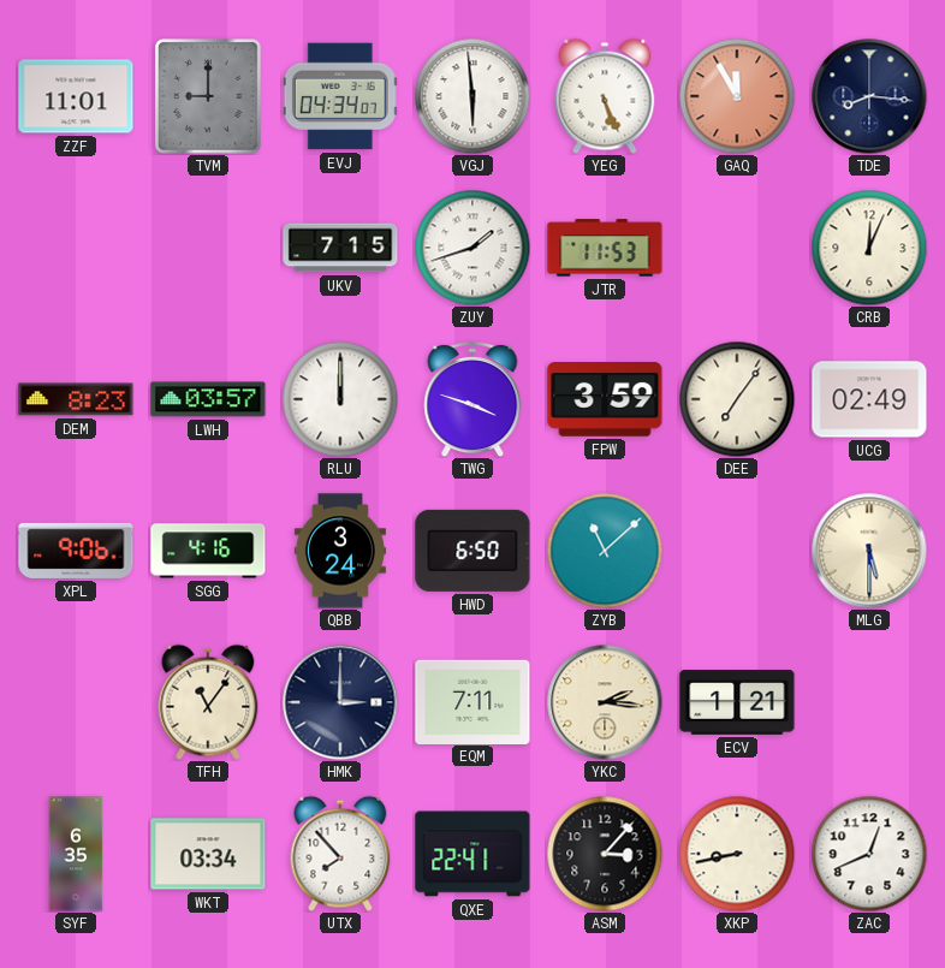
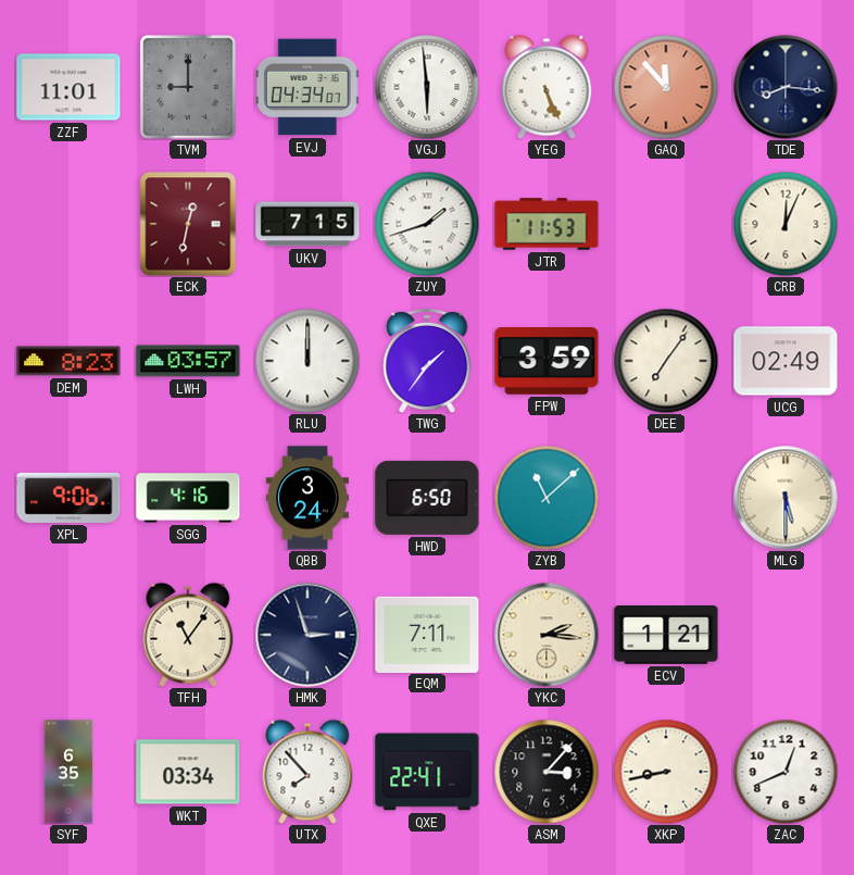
GAQ: 11:55 -> 11:53 (666, 87)
ECK: none -> 12:32 (188, 224)
TWG: 3:48 -> 1:36 (427, 361)
HMK: 3:00 -> 2:57 (307, 635)
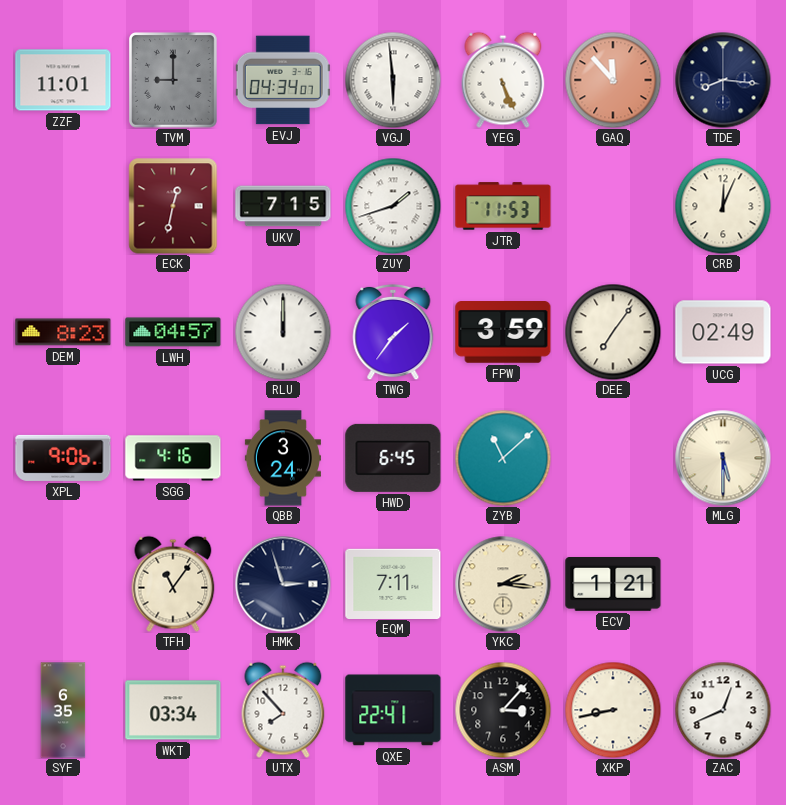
LWH: 03:57 -> 04:57 (173, 332)
HWD: 6:50 -> 6:45 (393, 458)
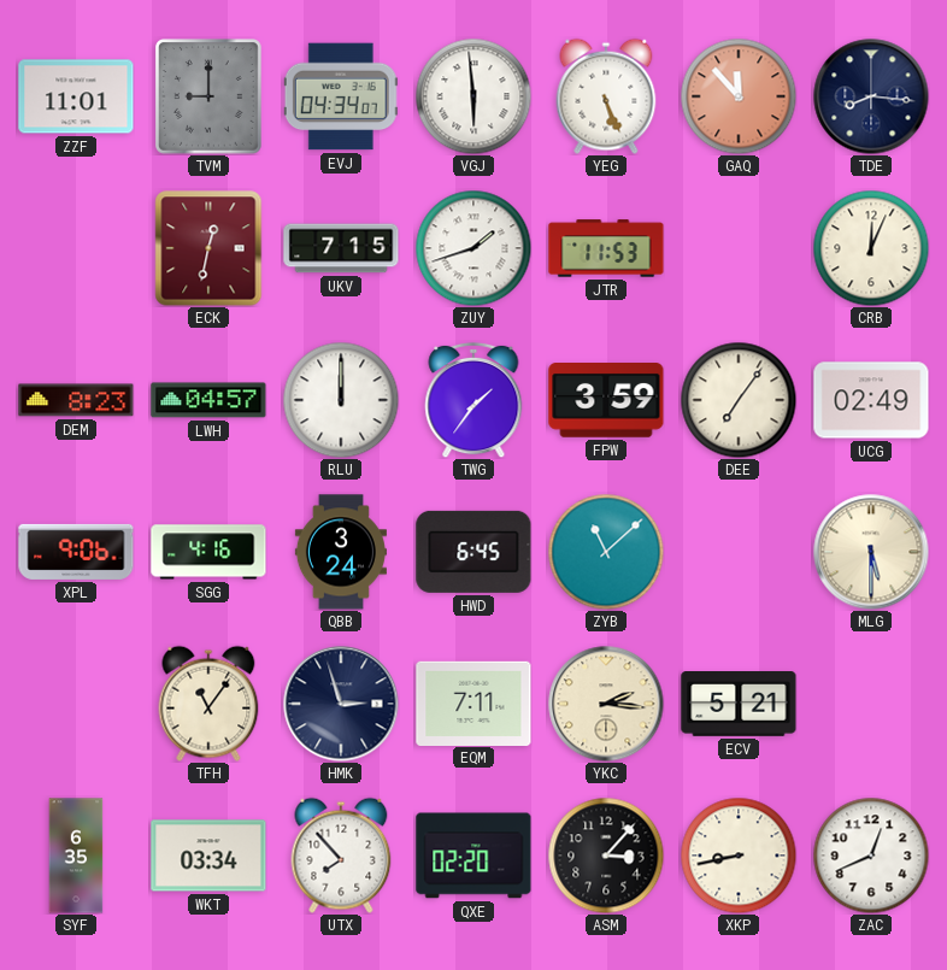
ECV: 1:21 -> 5:21 (739, 705)
QXE: 22:41 -> 02:20 (473, 856)
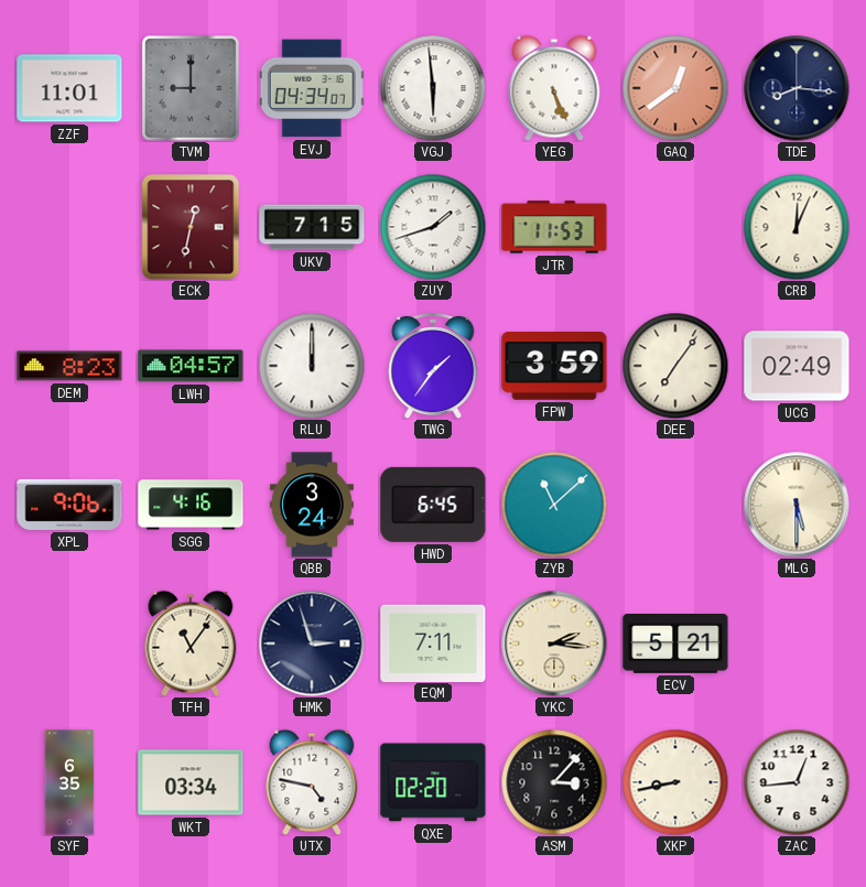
GAQ: 11:53 -> 12:39 (675, 88)
UTX: 7:53 -> 4:47 (312, 782)
ZAC: 12:41 -> 12:44 (797, 782)
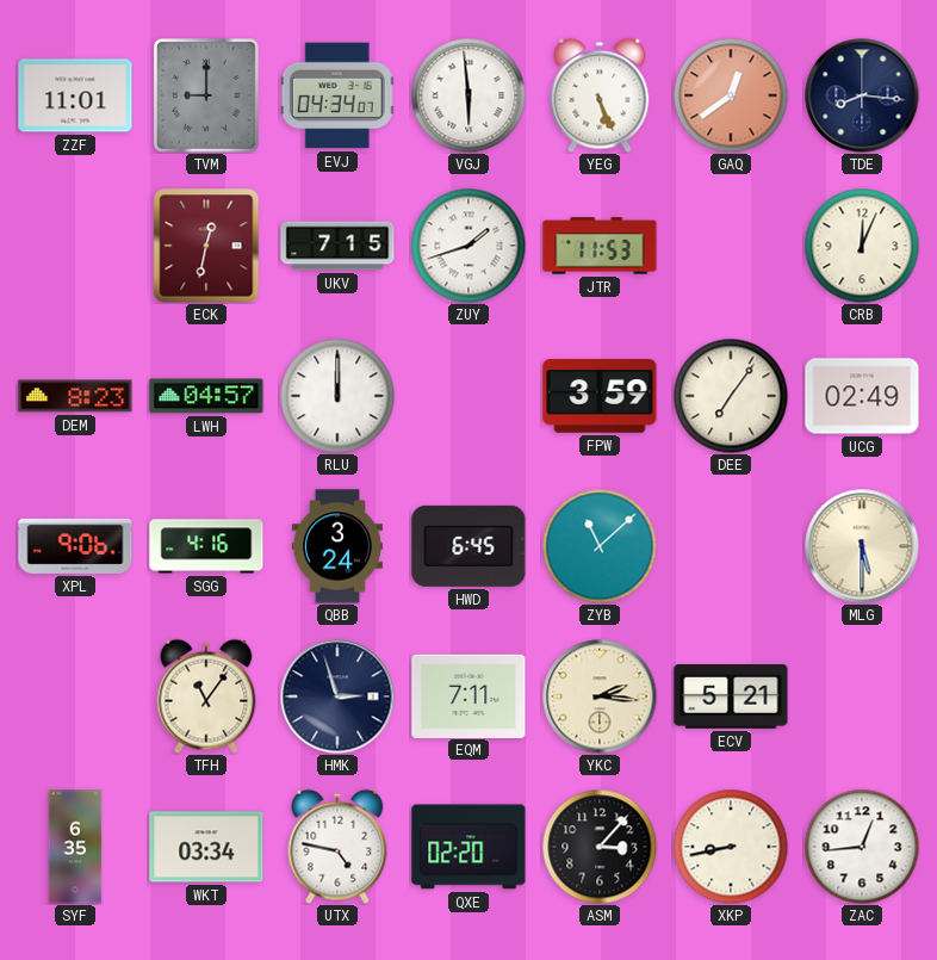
TWG: 1:36 -> none (433, 366)
